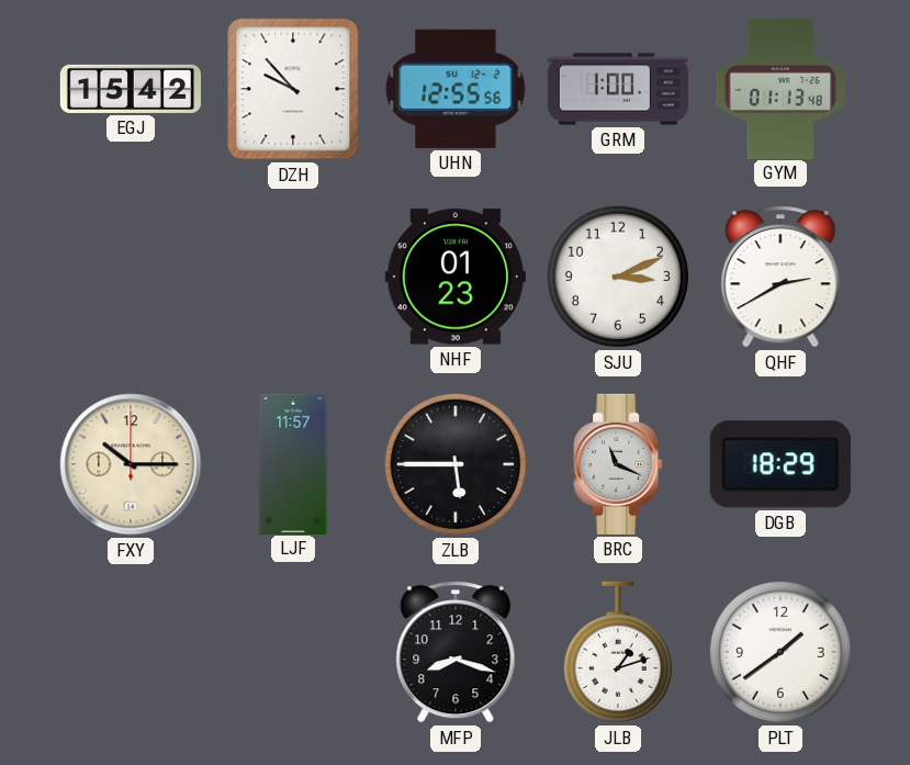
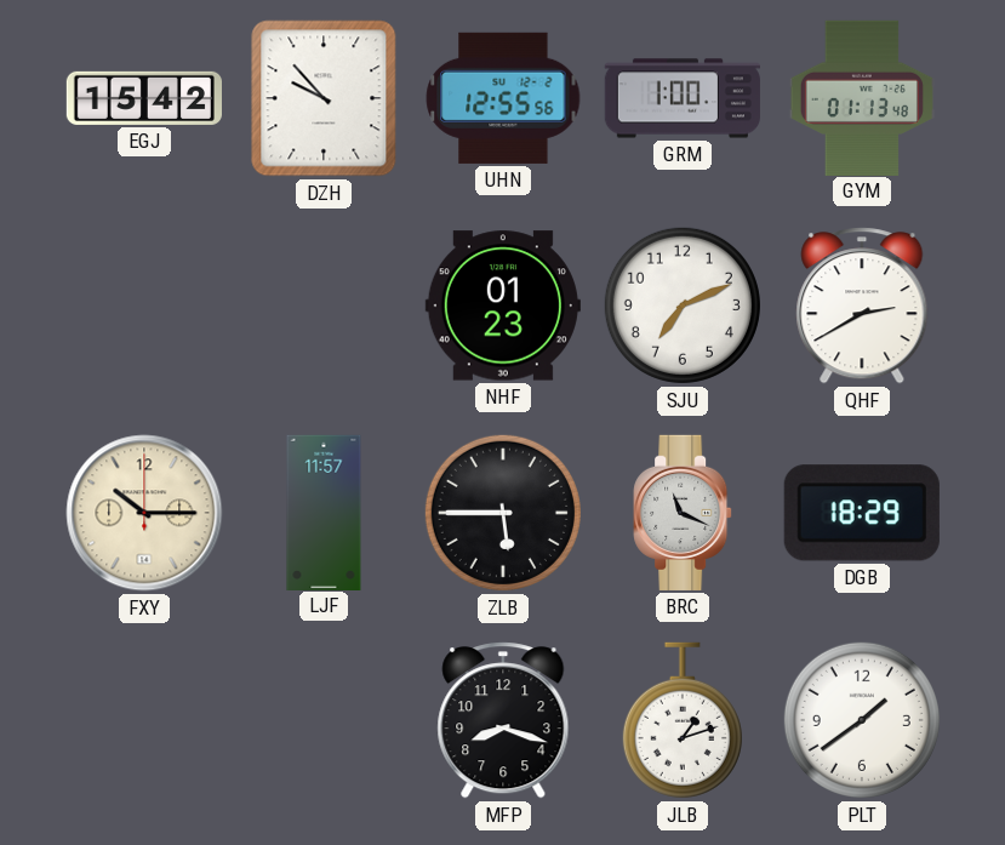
SJU: 3:11 -> 7:11 (683, 306)
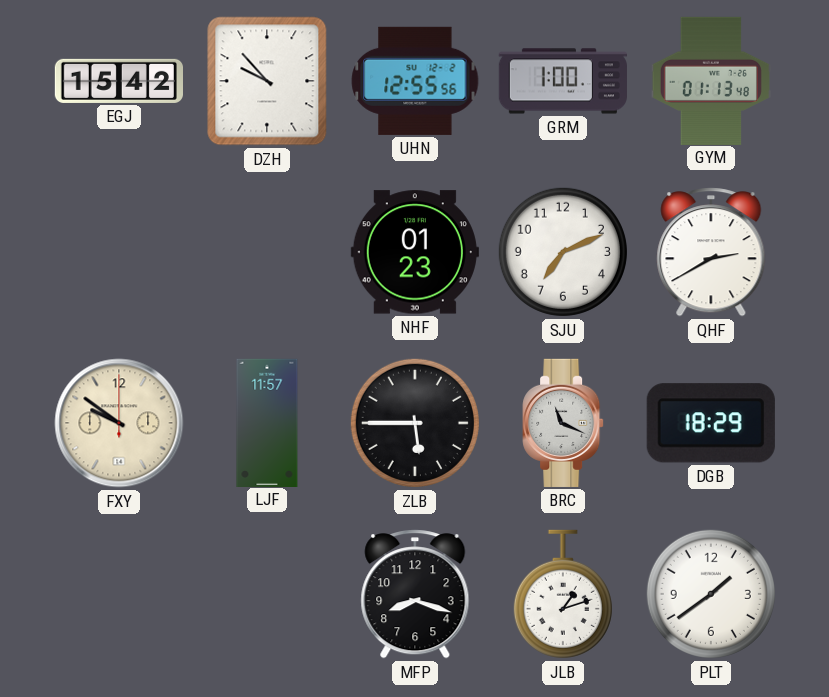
FXY: 10:15 -> 9:51 (119, 423)
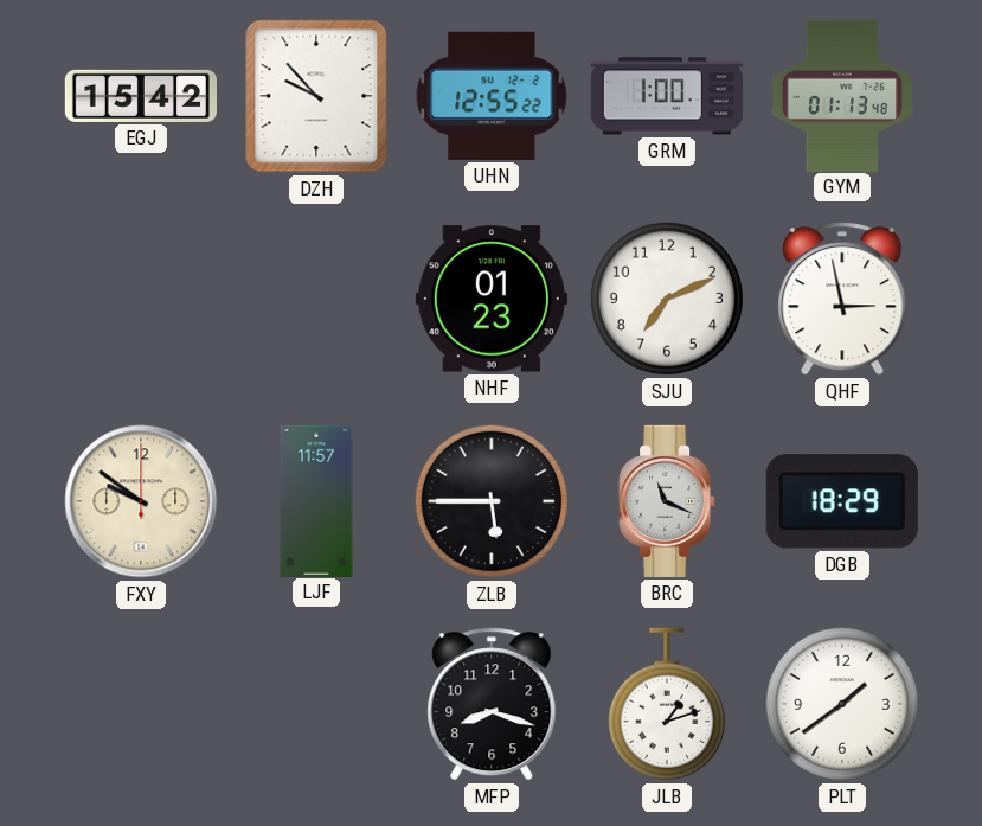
UHN: 12:55:56 -> 12:55:22 (492, 96)
QHF: 2:40 -> 2:58 (842, 299)
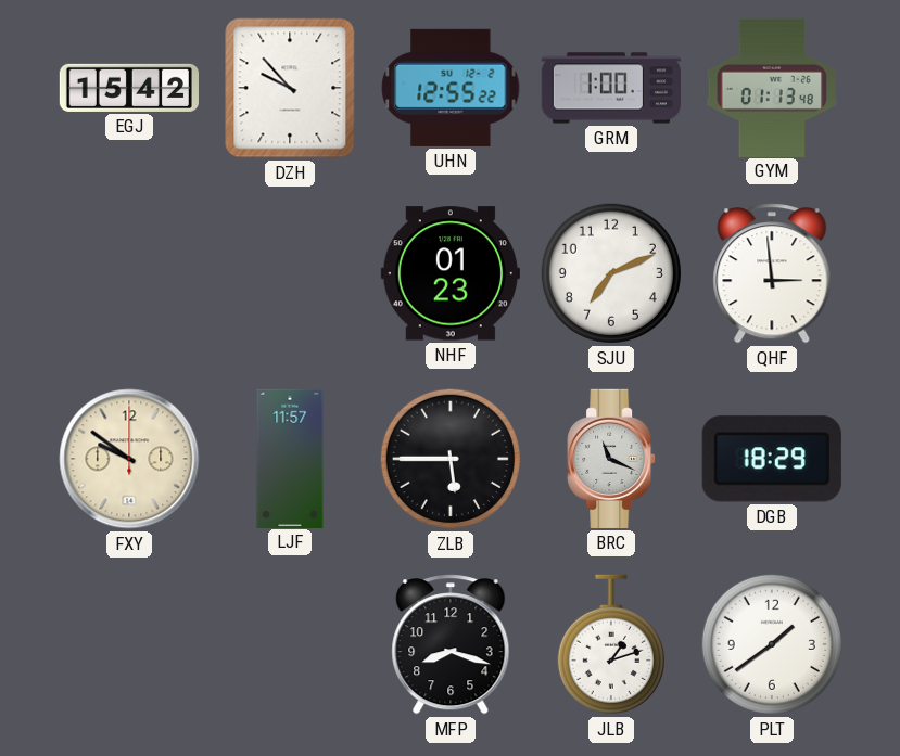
QHF: 2:58 -> 2:59 (772, 273)
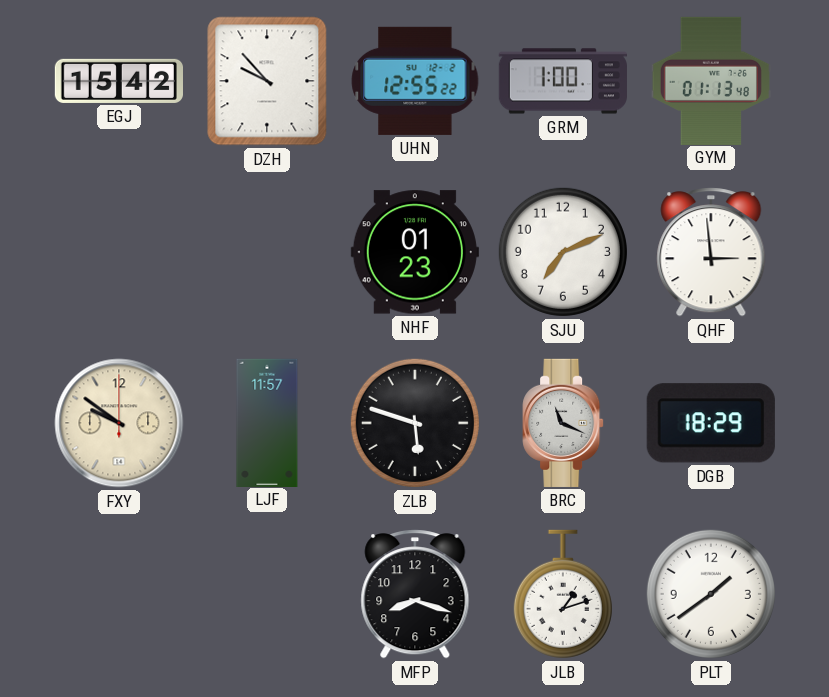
ZLB: 5:45 -> 5:48 (415, 423)
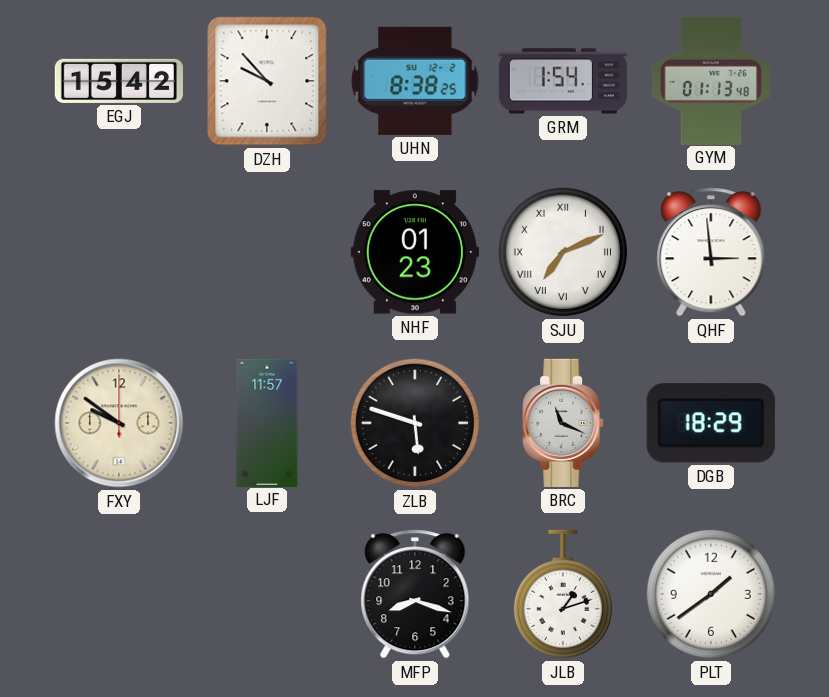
UHN: 12:55 -> 8:38 (415, 81)
GRM: 1:00 -> 1:54 (563, 81)
SJU numerals: Arabic -> Roman (563, 252)
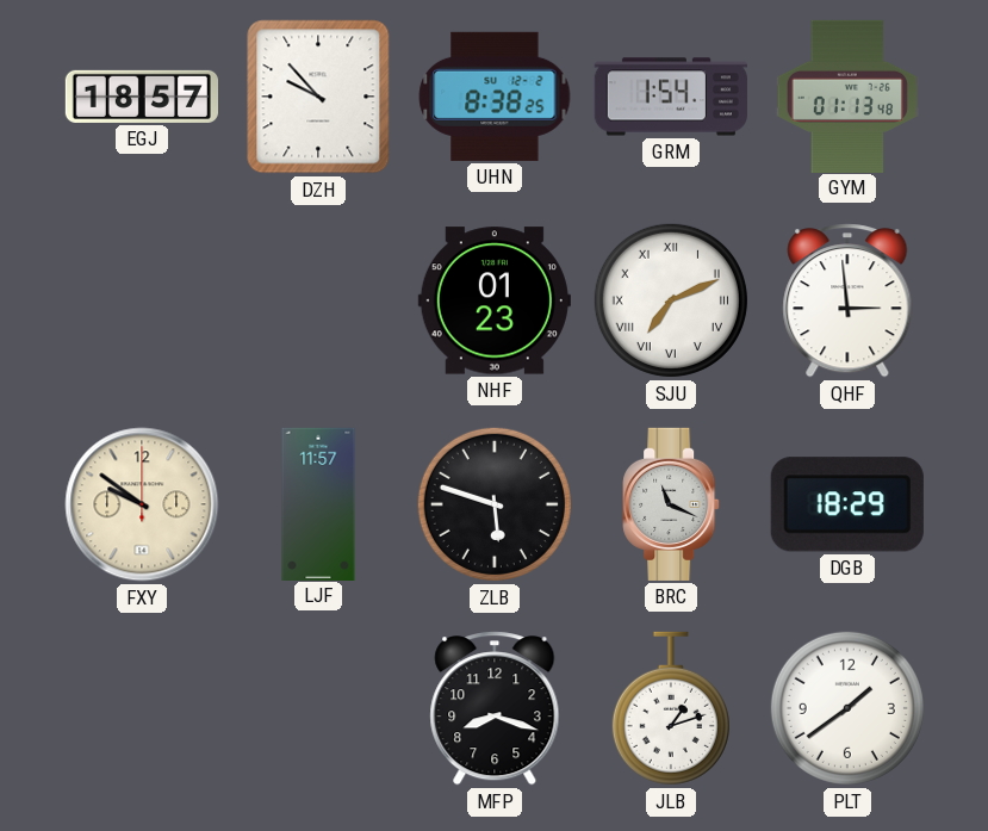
EGJ: 15:42 -> 18:57 (141, 97)
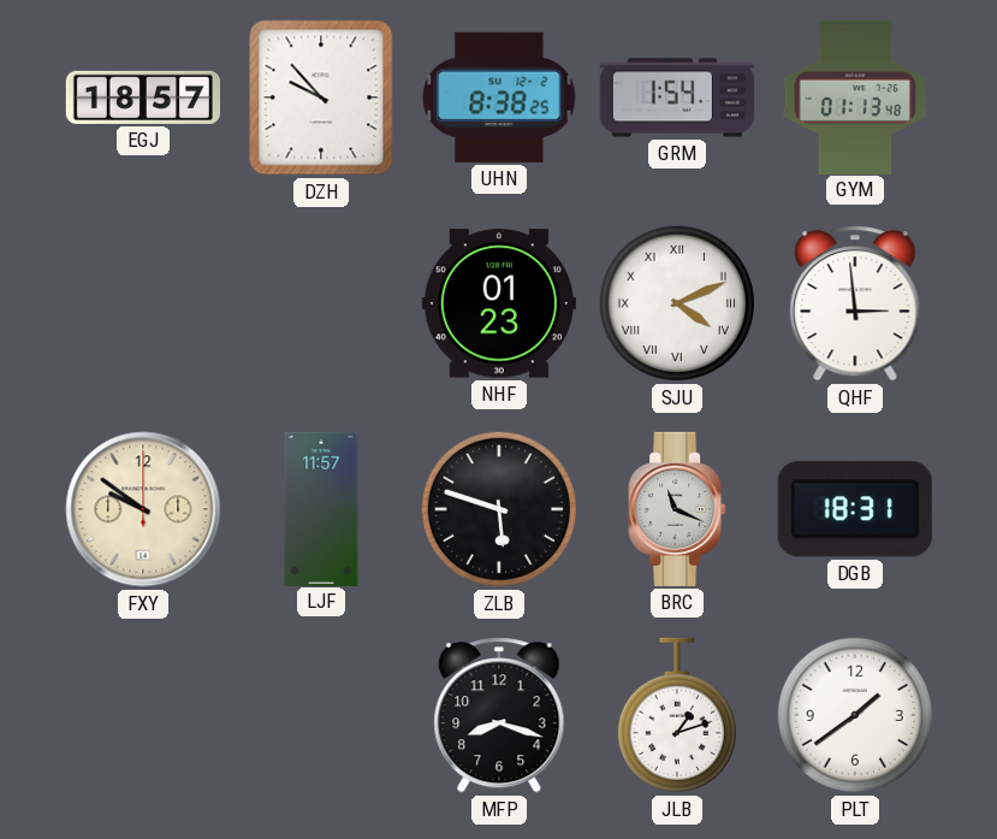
SJU: 7:11 -> 4:11 (677, 303)
DGB: 18:29 -> 18:31 (855, 509)
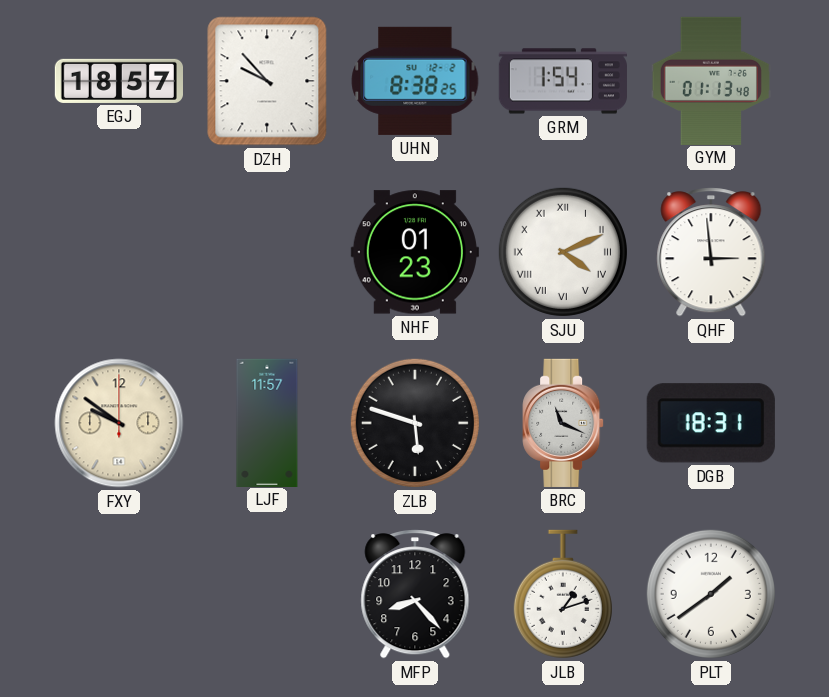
MFP: 8:18 -> 8:23 (415, 594)
